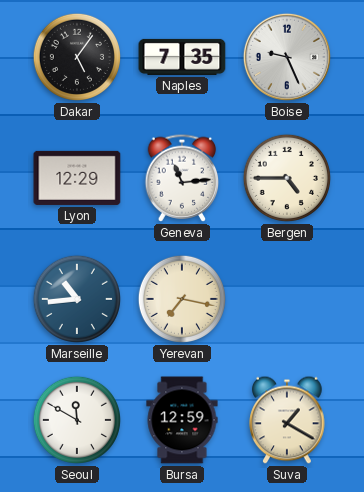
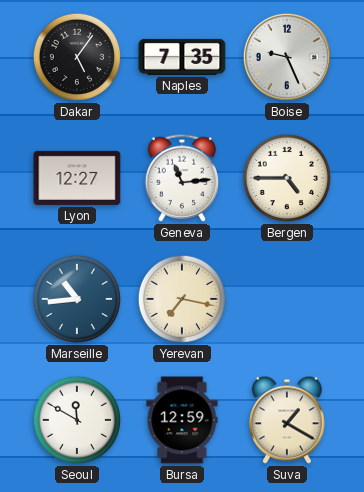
Lyon: 12:29 -> 12:27 (77, 178)
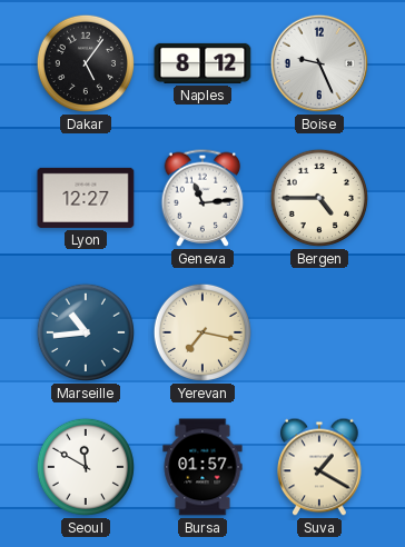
Naples: 7:35 -> 8:12 (202, 63)
Bursa: 12:59 -> 01:57 (202, 467)
